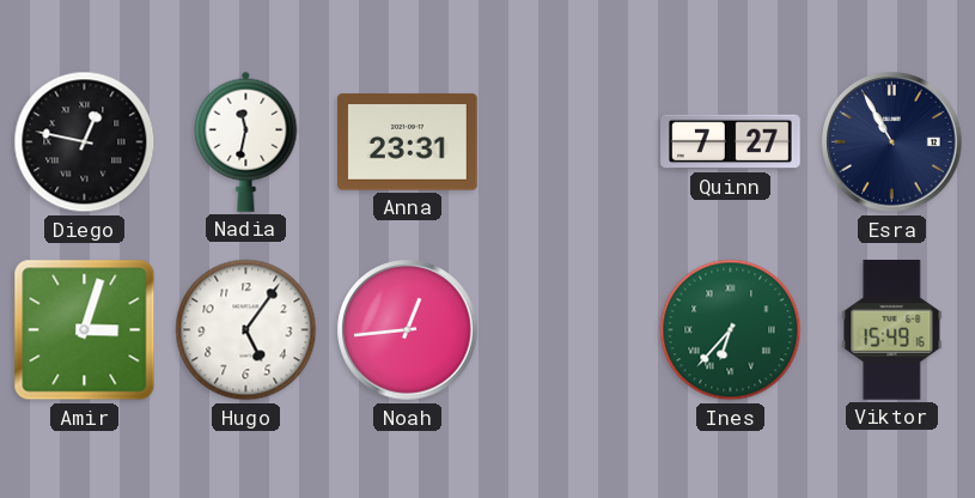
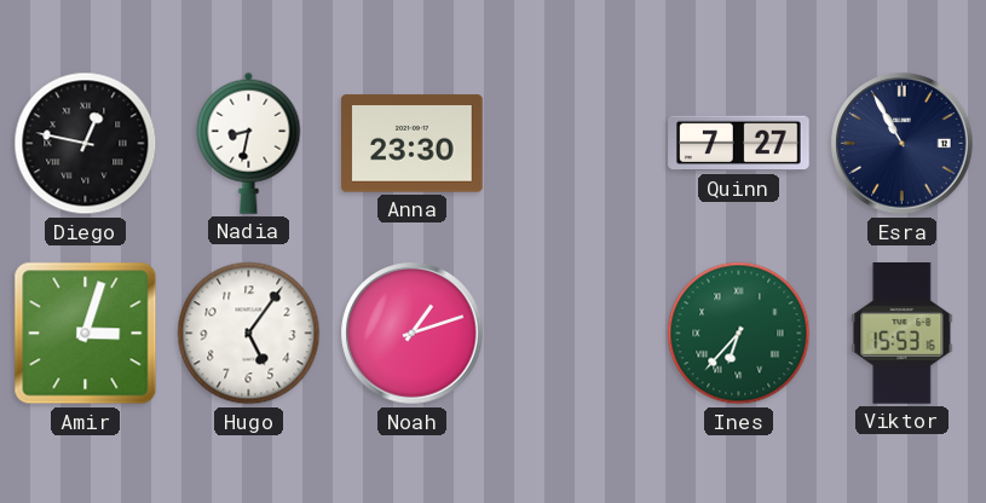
Nadia: 11:32 -> 8:32 (249, 143)
Anna: 23:31 -> 23:30 (413, 144)
Noah: 12:44 -> 1:12 (413, 334)
Viktor: 15:49 -> 15:53 (903, 334)
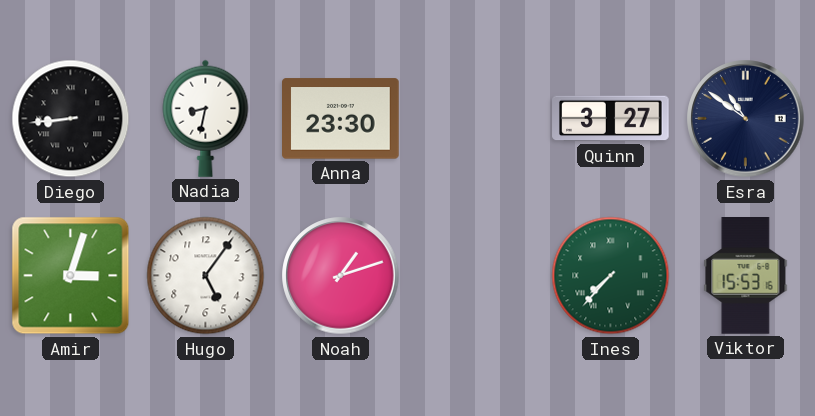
Diego: 12:47 -> 8:44 (71, 119)
Quinn: 7:27 -> 3:27 (611, 119)
Esra: 10:55 -> 10:51 (746, 119)
Ines: 6:37 -> 7:37 (611, 276)
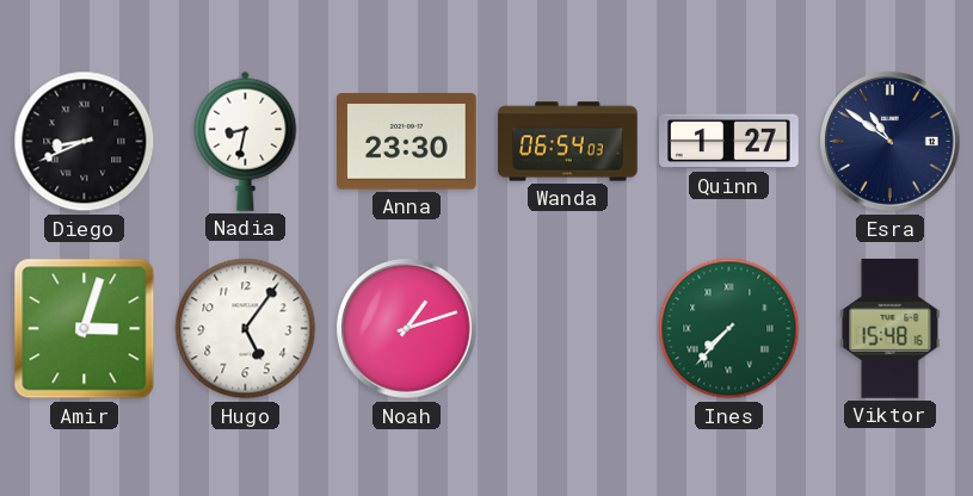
Diego: 8:44 -> 8:41 (85, 142)
Wanda: none -> 06:54 (568, 142)
Quinn: 3:27 -> 1:27 (729, 142)
Viktor: 15:53 -> 15:48 (891, 329)
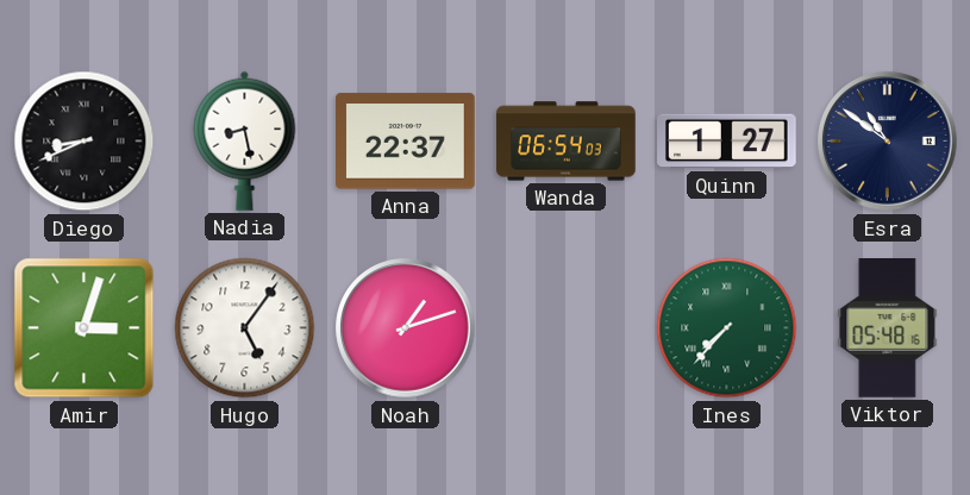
Nadia: 8:32 -> 8:28 (245, 140)
Anna: 23:30 -> 22:37 (406, 142)
Viktor: 15:48 -> 05:48 (888, 328)
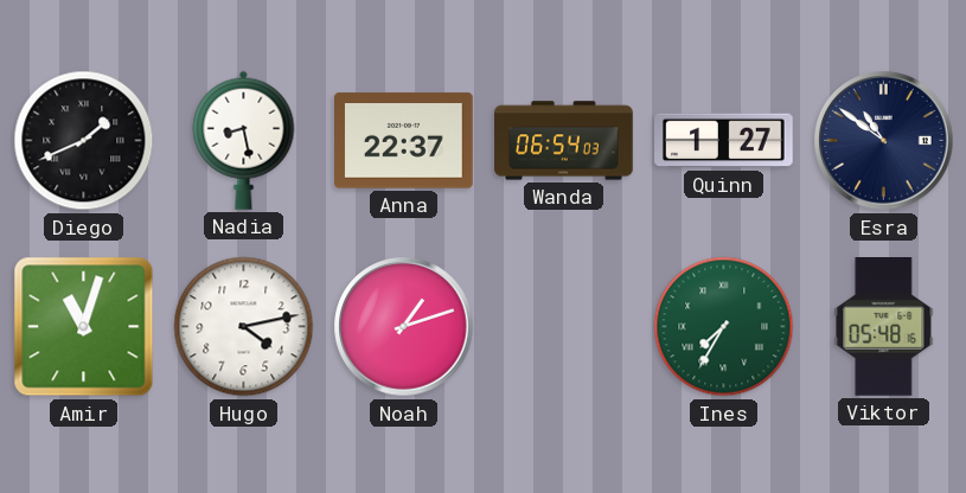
Diego: 8:41 -> 1:41 (84, 141)
Amir: 3:03 -> 11:03 (84, 327)
Hugo: 5:06 -> 4:13 (244, 327)
Ines: 7:37 -> 7:35 (724, 327)
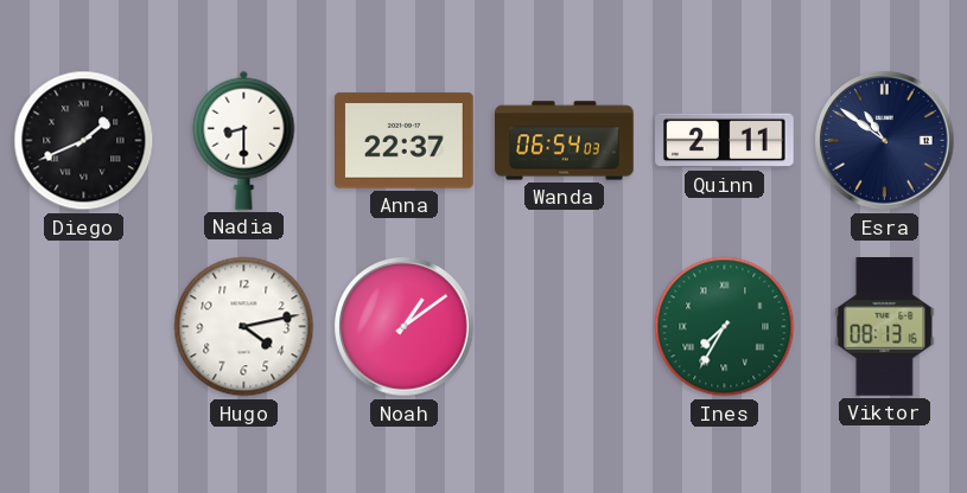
Nadia: 8:28 -> 8:30 (244, 140)
Quinn: 1:27 -> 2:11 (725, 141)
Amir: 11:03 -> none (84, 327)
Noah: 1:12 -> 1:09 (405, 327)
Viktor: 05:48 -> 08:13 (885, 327)
